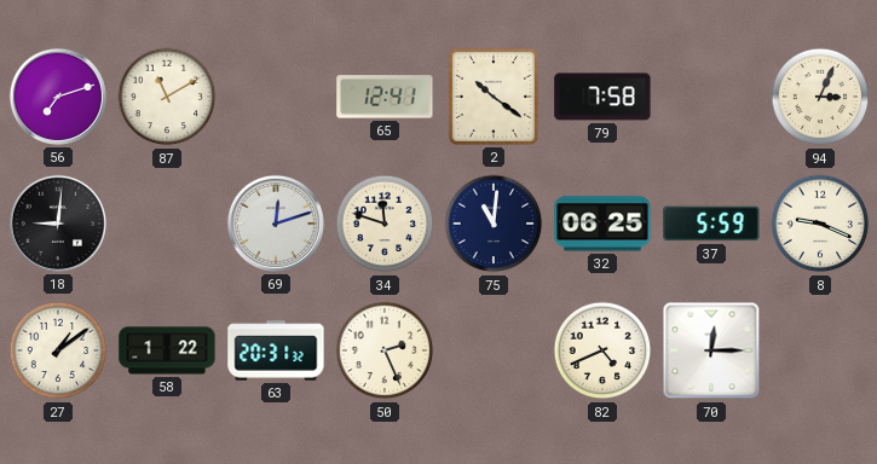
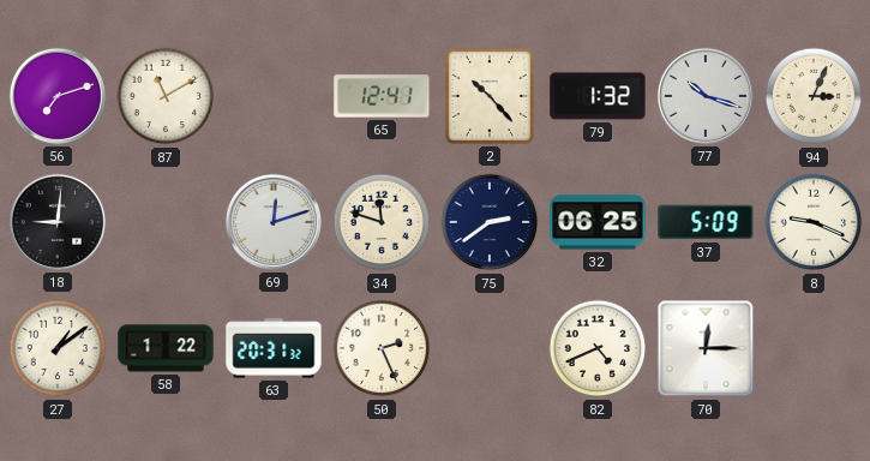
2: 10:21 -> 10:23 (490, 96)
79: 7:58 -> 1:32 (598, 96)
77: none -> 10:18 (706, 96)
75: 11:01 -> 2:39 (490, 222)
37: 5:59 -> 5:09 (706, 222)
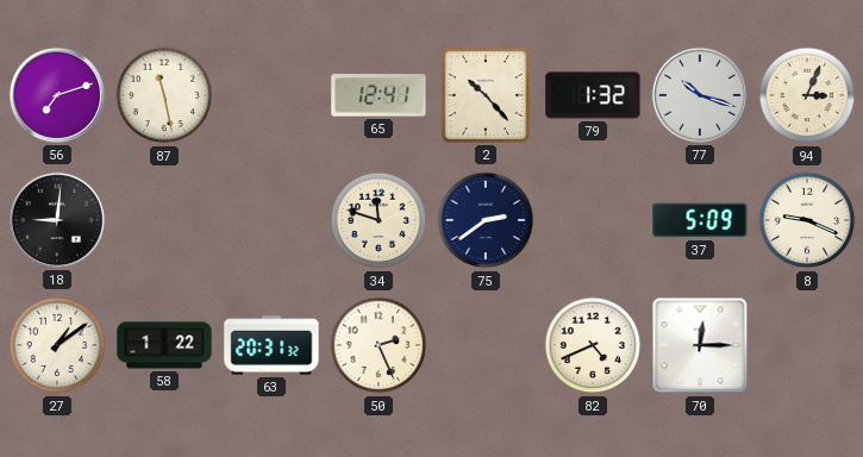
87: 11:10 -> 11:28 (164, 95)
69: 12:12 -> none (274, 222)
32: 06:25 -> none (598, 222)
